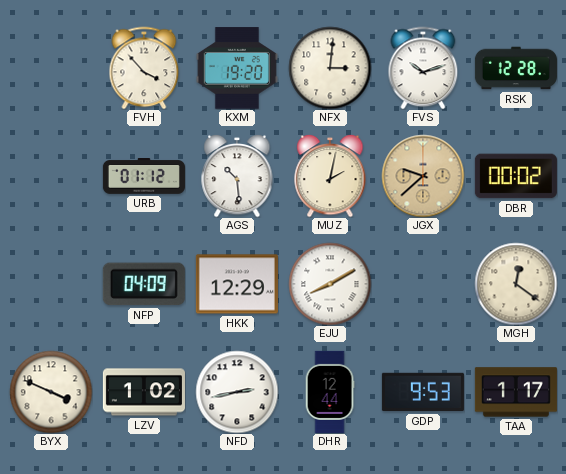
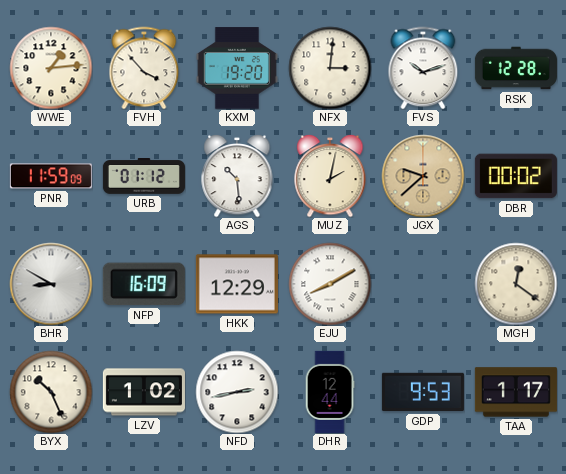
WWE: none -> 1:14 (51, 68)
PNR: none -> 11:59 (51, 176)
BHR: none -> 8:50 (51, 284)
NFP: 04:09 -> 16:09 (144, 284)
BYX: 3:49 -> 10:26 (51, 392)
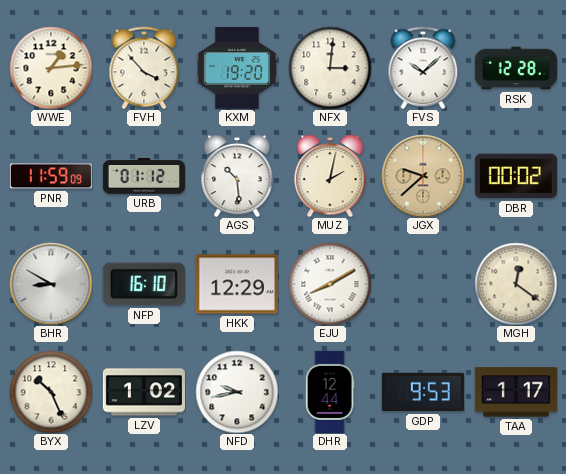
FVS: 10:12 -> 10:08 (423, 68)
NFP: 16:09 -> 16:10 (144, 284)
NFD: 2:43 -> 9:43 (237, 392)
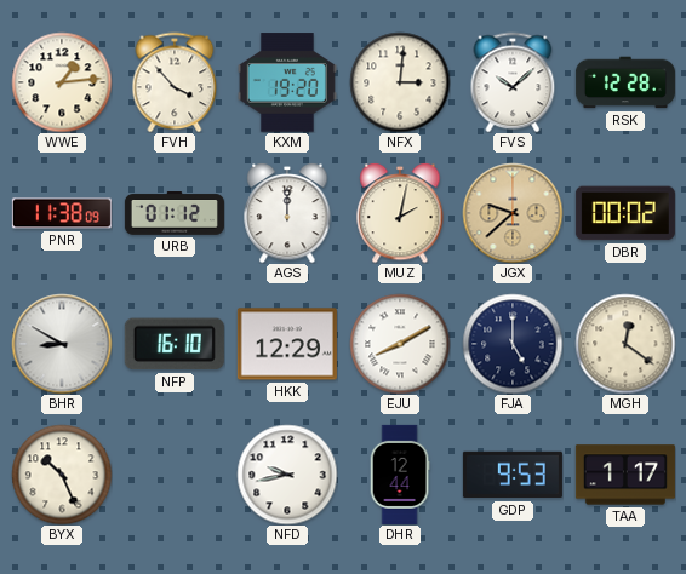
PNR: 11:59 -> 11:38 (62, 213)
AGS: 10:29 -> 12:00 (287, 213)
FJA: none -> 5:00 (513, 344)
LZV: 1:02 -> none (144, 392)
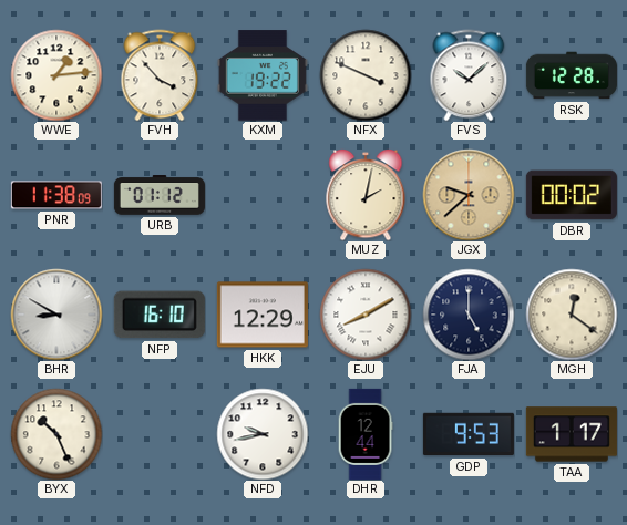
KXM: 19:20 -> 19:22 (263, 75)
NFX: 3:01 -> 3:49 (366, 75)
AGS: 12:00 -> none (287, 213)
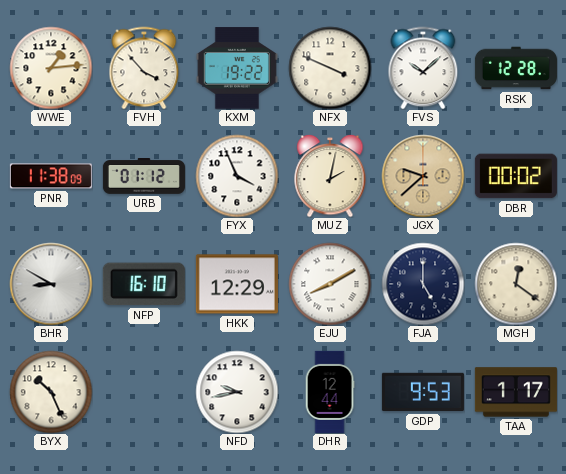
FYX: none -> 3:56 (237, 176)
